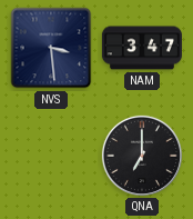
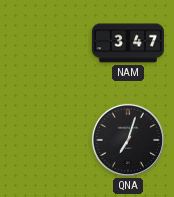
NVS: 3:29 -> none (51, 48)
QNA: 7:00 -> 7:03 (128, 140)
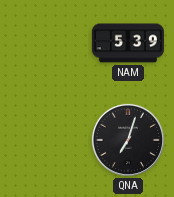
NAM: 3:47 -> 5:39 (128, 43)
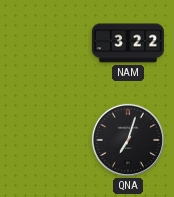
NAM: 5:39 -> 3:22 (128, 43)
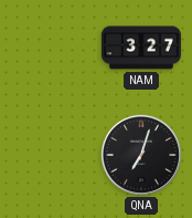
NAM: 3:22 -> 3:27 (141, 48)
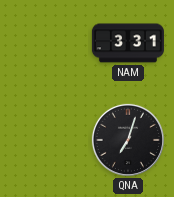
NAM: 3:27 -> 3:31 (128, 43)
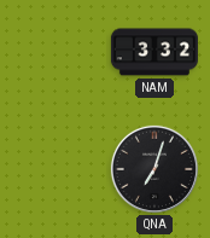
NAM: 3:31 -> 3:32 (154, 52)
